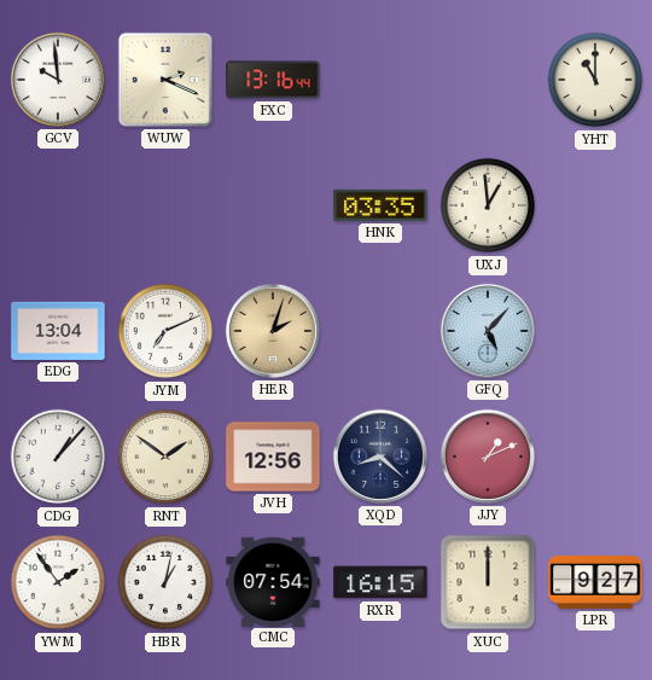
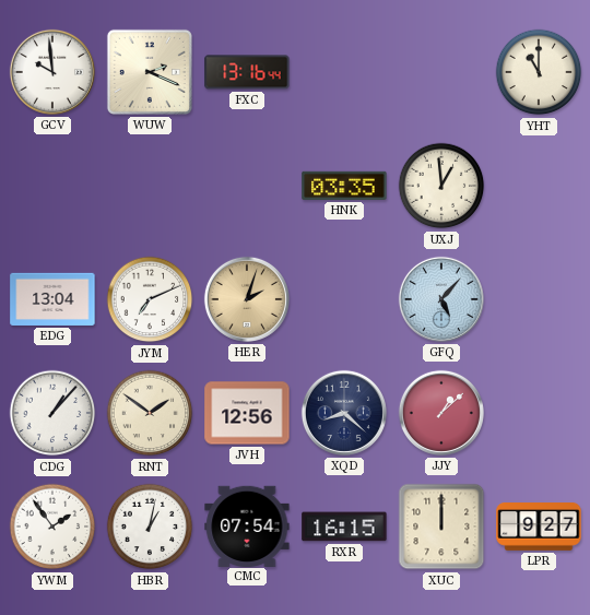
JJY: 1:11 -> 1:08 (441, 413)
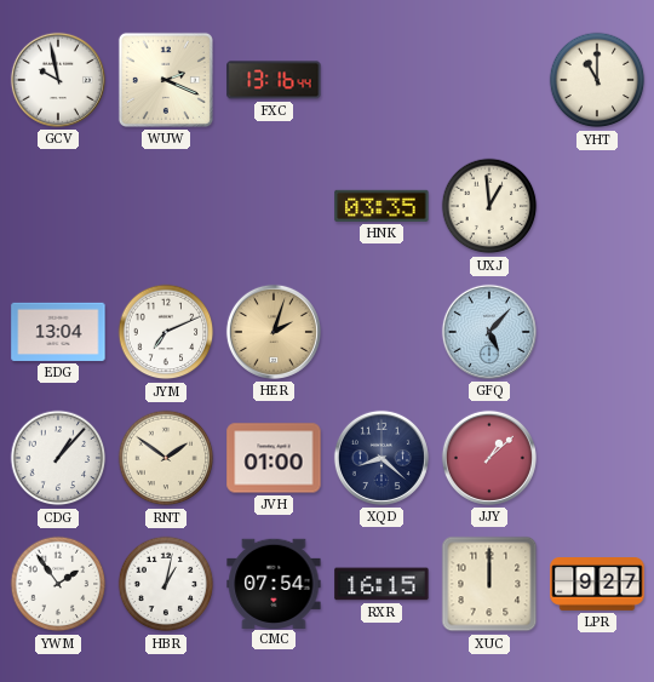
GCV: 9:59 -> 9:58 (58, 80)
JVH: 12:56 -> 01:00 (274, 458)
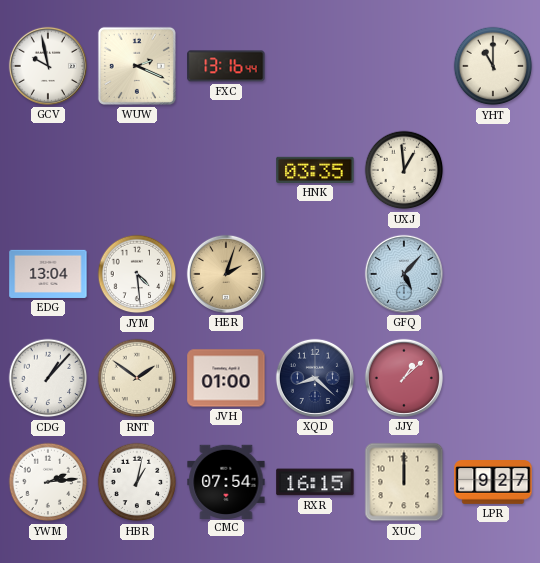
JYM: 7:11 -> 4:29 (137, 274)
YWM: 1:54 -> 2:14 (48, 482)
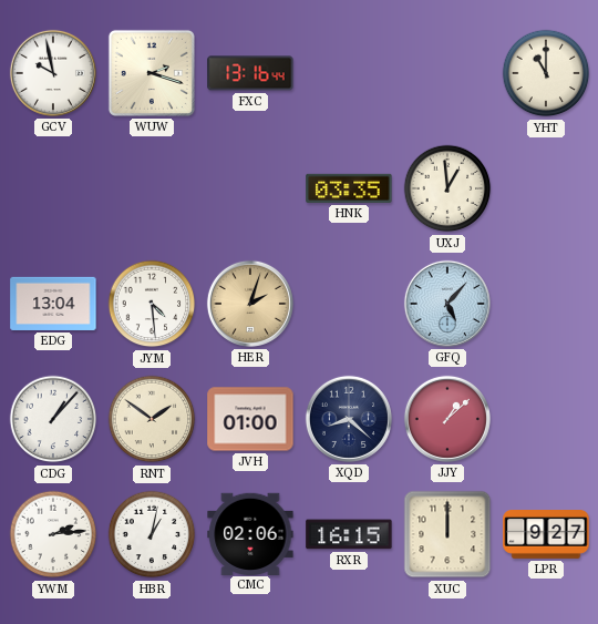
WUW: 2:19 -> 2:18 (152, 73)
CMC: 07:54 -> 02:06 (250, 533)
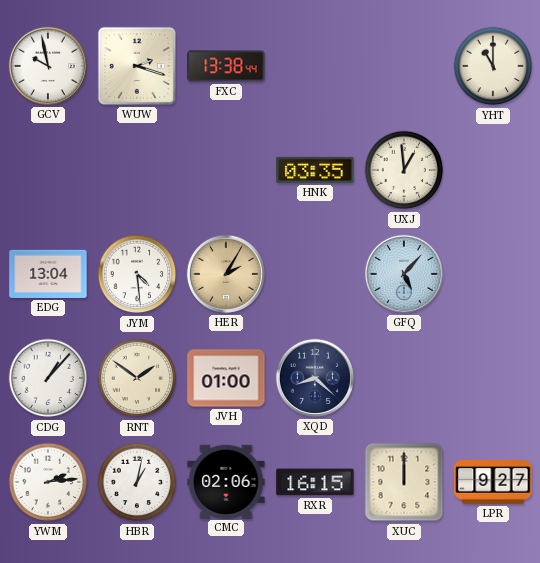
FXC: 13:16 -> 13:38 (226, 66)
HER: 2:03 -> 2:05 (226, 274)
JJY: 1:08 -> none (447, 419)
